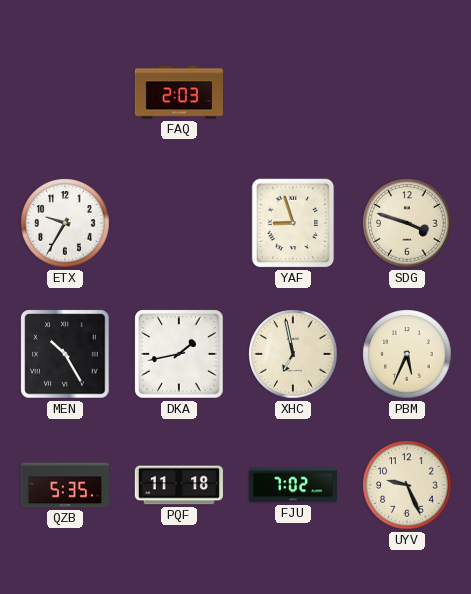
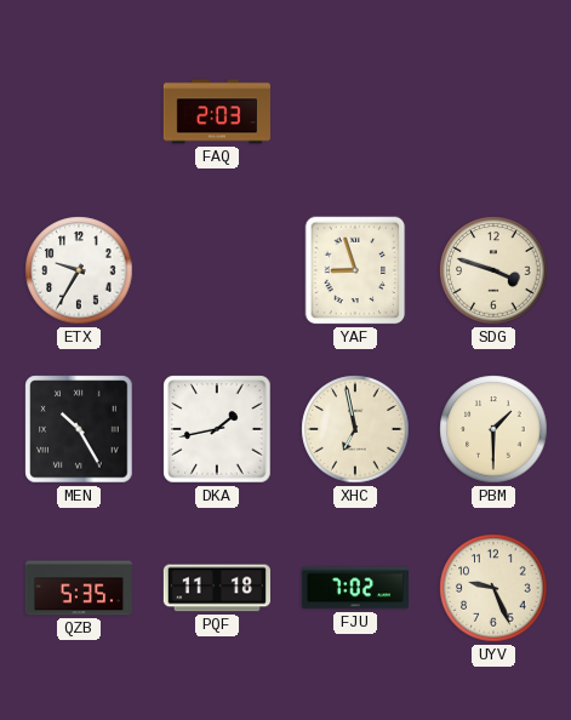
PBM: 5:34 -> 1:30 (493, 429)
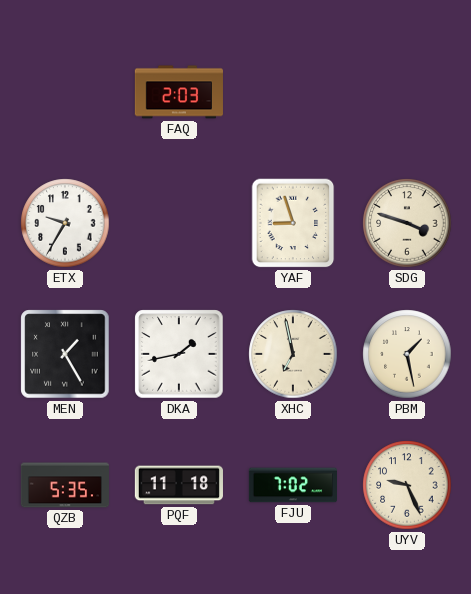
MEN: 10:25 -> 1:25 (65, 354)
PBM: 1:30 -> 1:28 (407, 354)
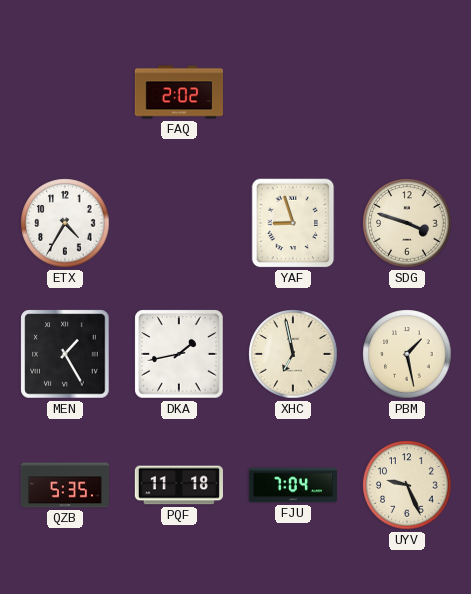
FAQ: 2:03 -> 2:02 (179, 92)
ETX: 9:35 -> 4:35 (65, 223)
FJU: 7:02 -> 7:04 (292, 485)
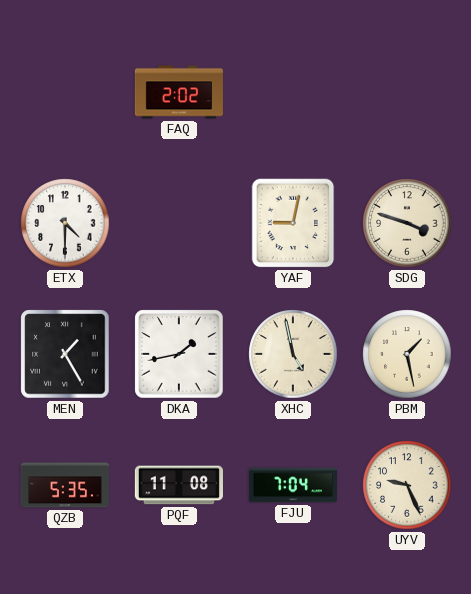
ETX: 4:35 -> 4:30 (65, 223)
YAF: 8:57 -> 9:02 (293, 223)
XHC: 6:58 -> 4:58 (293, 354)
PQF: 11:18 -> 11:08 (179, 485)
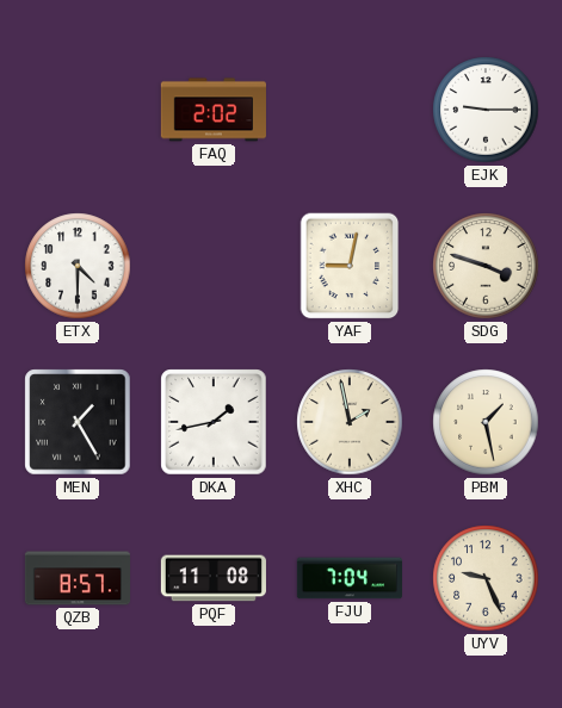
EJK: none -> 9:15 (486, 110)
XHC: 4:58 -> 1:58 (350, 422)
QZB: 5:35 -> 8:57 (76, 578)
